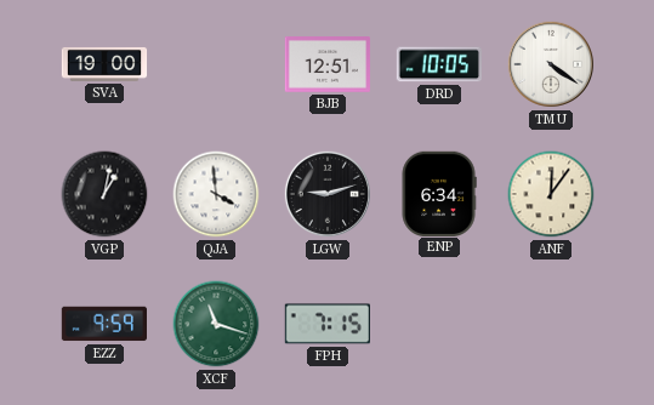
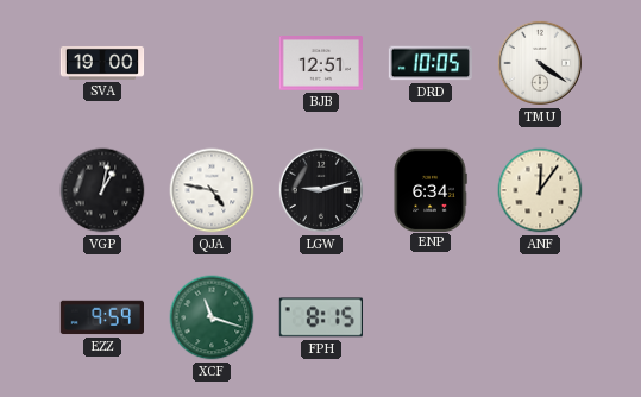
QJA: 3:59 -> 4:47 (212, 190)
FPH: 7:15 -> 8:15 (321, 317)
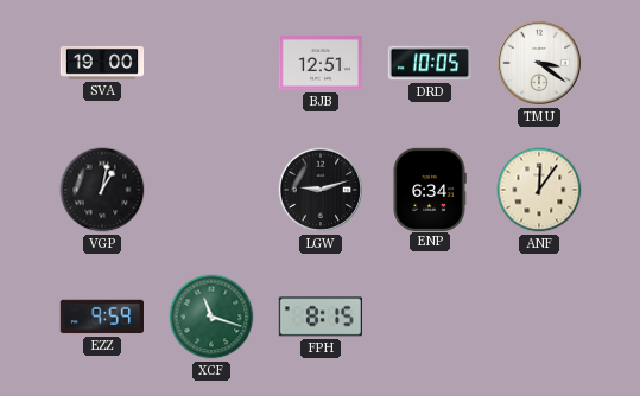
TMU: 4:21 -> 3:21 (539, 63)
QJA: 4:47 -> none (212, 190)
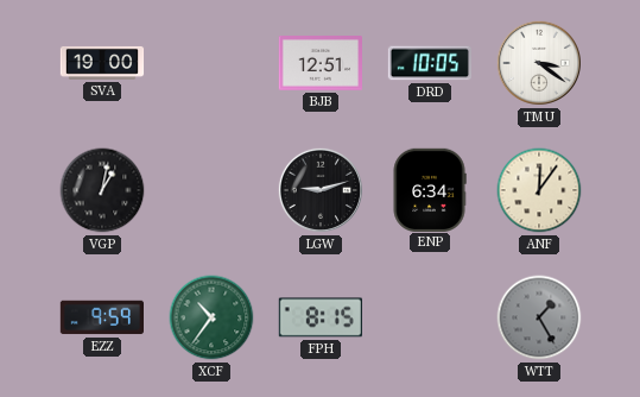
XCF: 11:18 -> 10:36 (211, 317)
WTT: none -> 1:25 (539, 317)
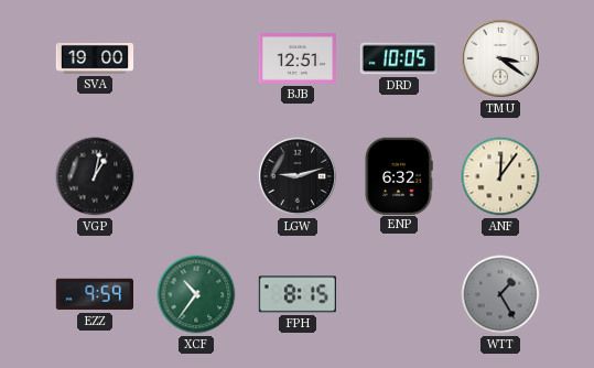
ENP: 6:34 -> 6:32 (399, 175)
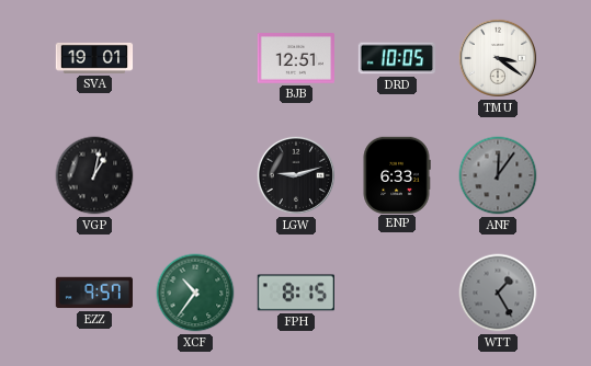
SVA: 19:00 -> 19:01 (94, 58)
ENP: 6:32 -> 6:33 (397, 174)
ANF dial: cream -> grey (498, 175)
EZZ: 9:59 -> 9:57 (93, 293)
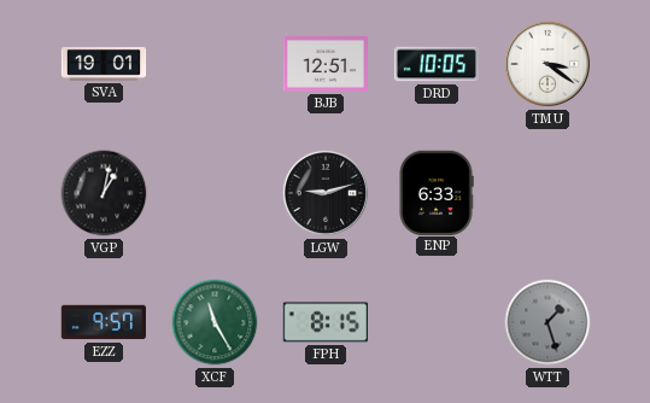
ANF: 12:06 -> none (498, 175)
XCF: 10:36 -> 11:25 (215, 322)
WTT: 1:25 -> 1:27 (547, 322)
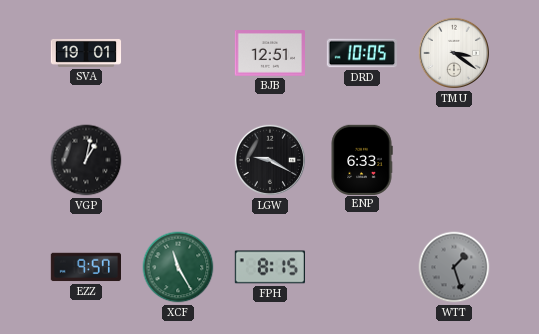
LGW: 9:12 -> 9:20 (270, 160)
